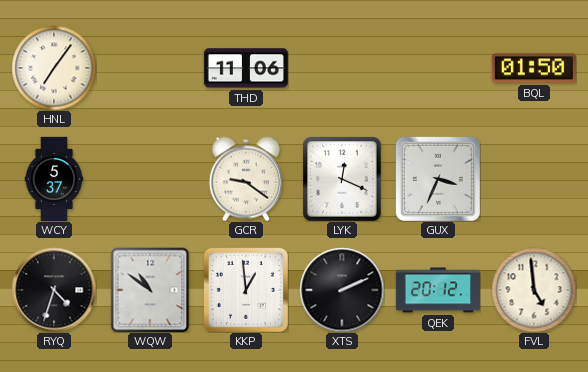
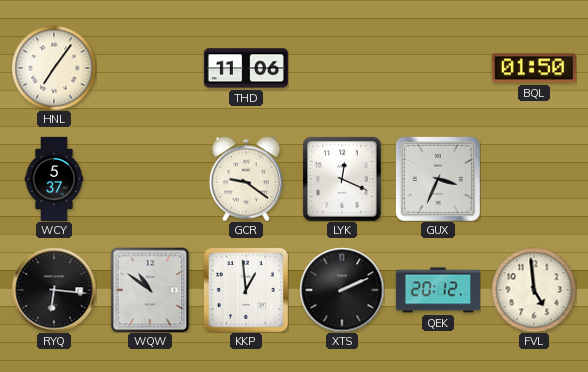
RYQ: 4:33 -> 6:16 (54, 290)
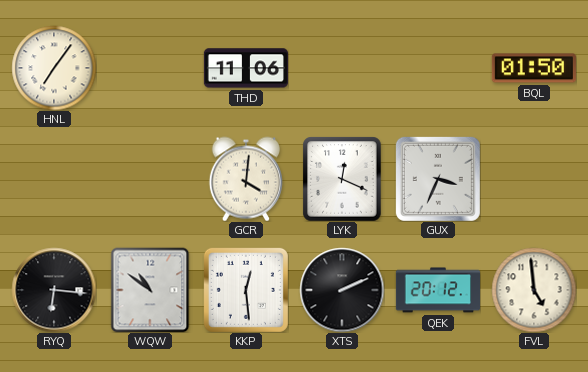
WCY: 5:37 -> none (54, 179)
GCR: 9:21 -> 4:01 (246, 179)
KKP: 12:59 -> 12:29 (246, 290)
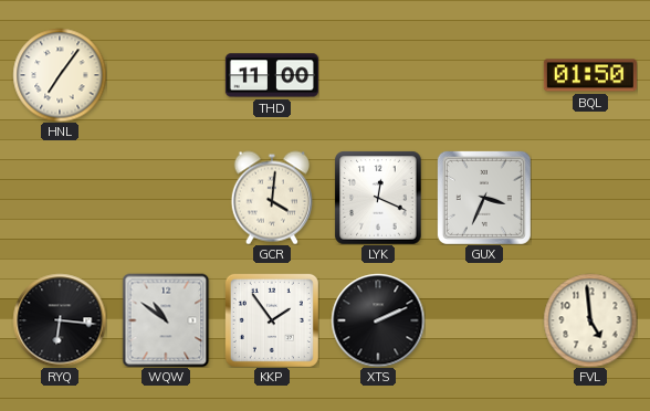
THD: 11:06 -> 11:00 (271, 75)
KKP: 12:29 -> 1:54 (272, 320)
QEK: 20:12 -> none (437, 290)
